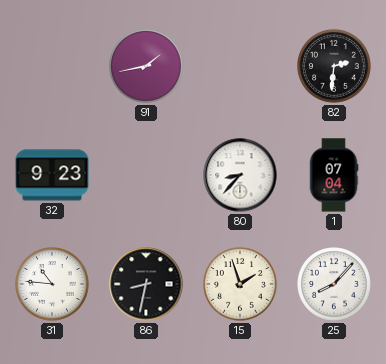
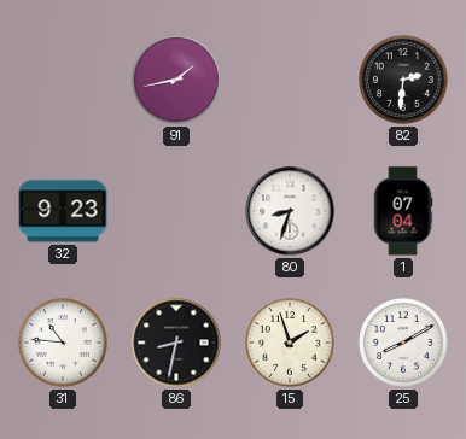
80: 8:37 -> 8:33 (290, 211)
25: 8:07 -> 8:10 (404, 344)
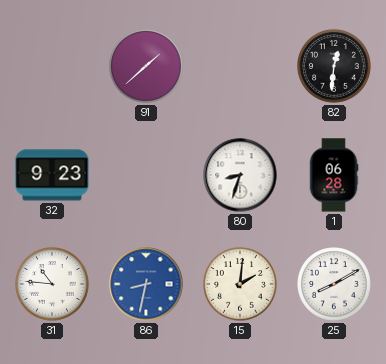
91: 1:43 -> 1:38 (147, 67)
82: 2:31 -> 12:31 (335, 67)
1: 07:04 -> 06:28 (334, 175)
86 dial: black -> blue (146, 284)
15: 1:57 -> 2:01 (241, 285)
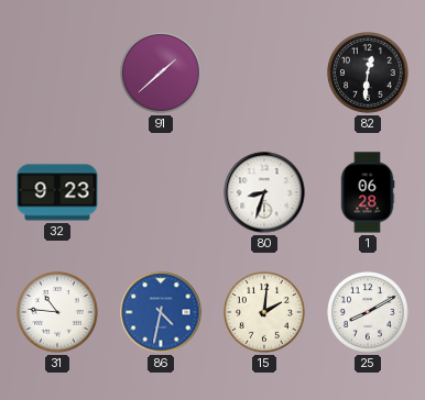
86: 8:32 -> 4:32 (161, 312)
